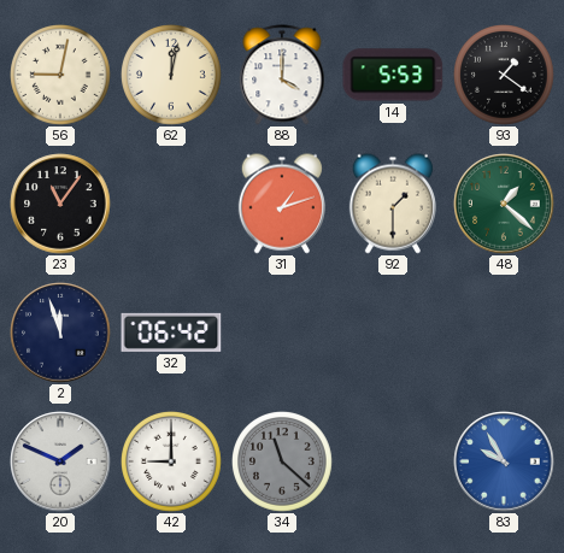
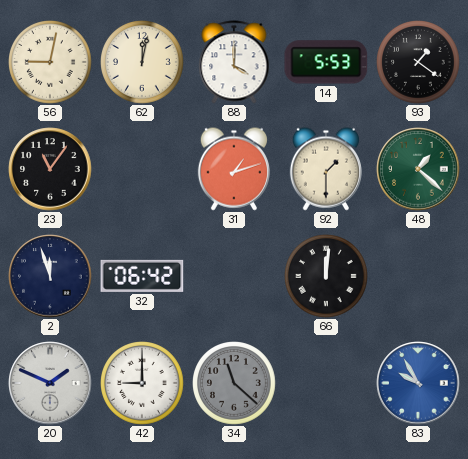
66: none -> 12:01 (327, 277)
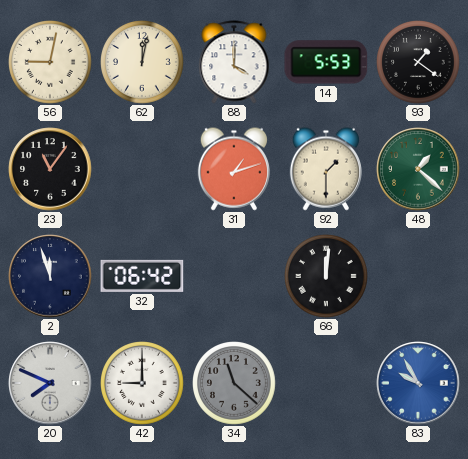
20: 1:49 -> 7:49 (50, 383)
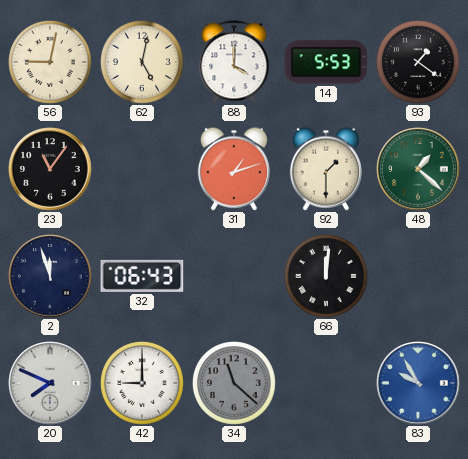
62: 12:02 -> 5:02 (143, 63)
32: 06:42 -> 06:43 (142, 276)
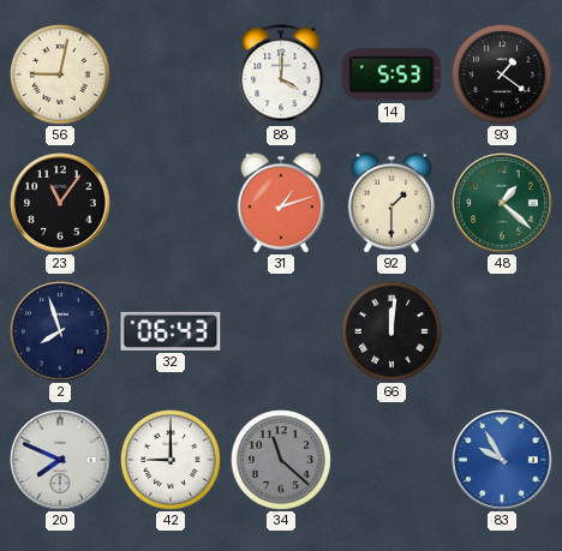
62: 5:02 -> none (143, 63)
2: 11:57 -> 7:57 (60, 331)
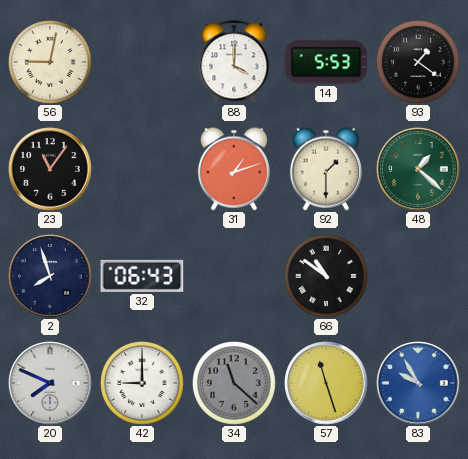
66: 12:01 -> 10:51 (327, 277)
57: none -> 11:27 (326, 383)
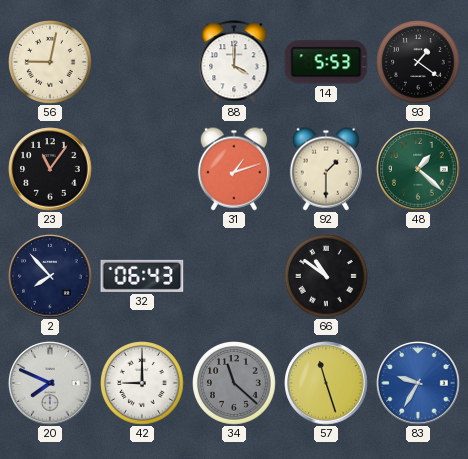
2: 7:57 -> 7:53 (50, 276)
83: 9:55 -> 9:35 (418, 383)
